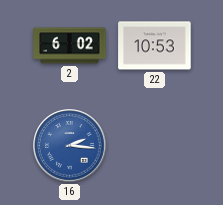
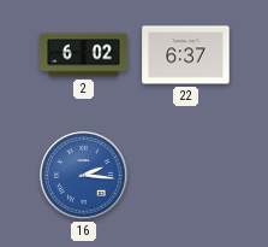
22: 10:53 -> 6:37 (186, 55)
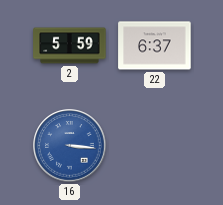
2: 6:02 -> 5:59 (70, 46)
16: 2:16 -> 3:16 (70, 146)
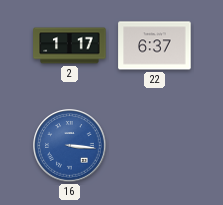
2: 5:59 -> 1:17 (70, 46)
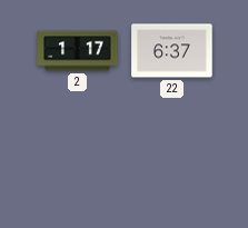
16: 3:16 -> none (70, 146)
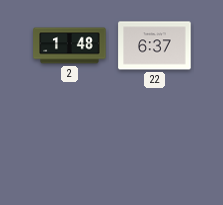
2: 1:17 -> 1:48 (70, 46)
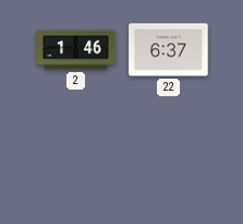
2: 1:48 -> 1:46 (76, 50)
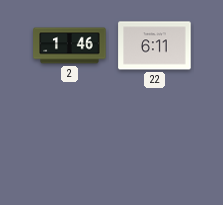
22: 6:37 -> 6:11 (155, 46)
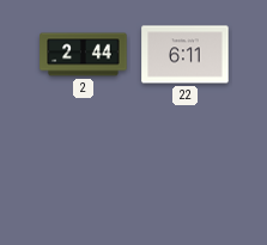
2: 1:46 -> 2:44 (84, 55)
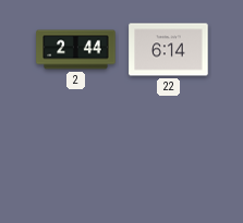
22: 6:11 -> 6:14 (169, 50)
